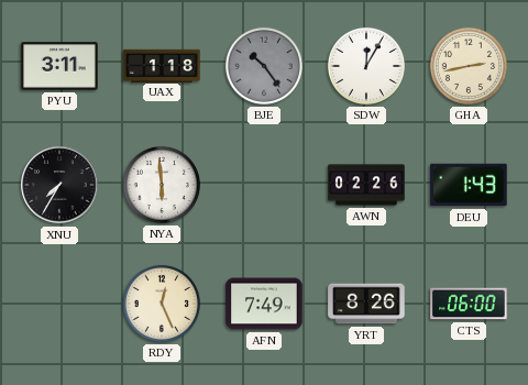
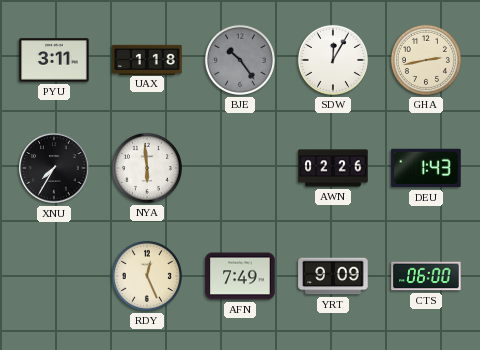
YRT: 8:26 -> 9:09 (333, 276)
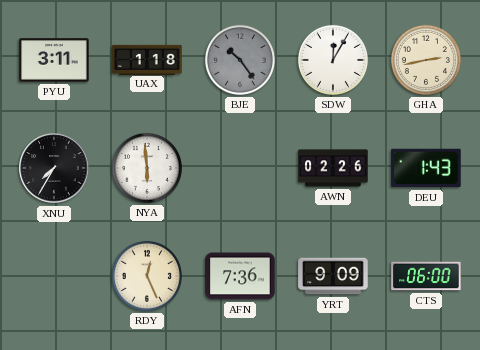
AFN: 7:49 -> 7:36 (240, 276)
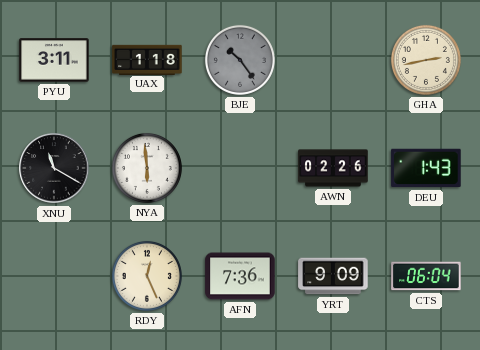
SDW: 12:05 -> none (333, 60)
XNU: 7:35 -> 11:20 (54, 168)
CTS: 06:00 -> 06:04 (426, 276)
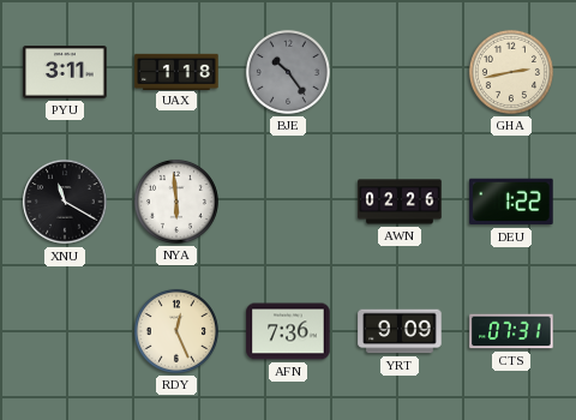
DEU: 1:43 -> 1:22 (511, 202)
CTS: 06:04 -> 07:31 (511, 331)
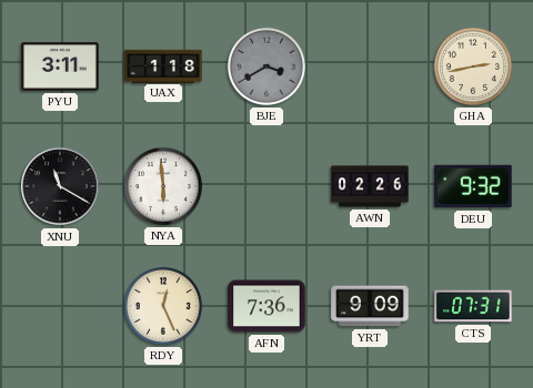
BJE: 10:24 -> 3:40 (266, 67)
DEU: 1:22 -> 9:32 (473, 186)
